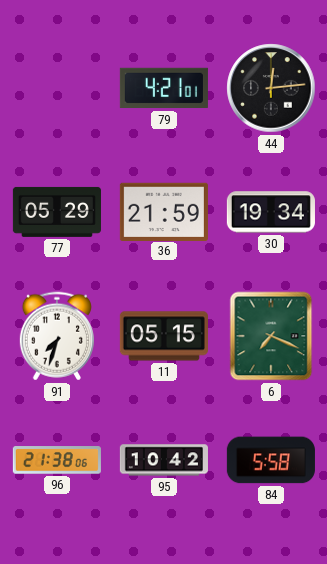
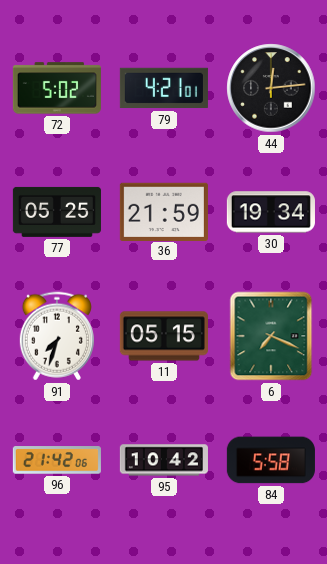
72: none -> 5:02 (57, 88)
77: 05:29 -> 05:25 (57, 212)
96: 21:38 -> 21:42 (57, 460)
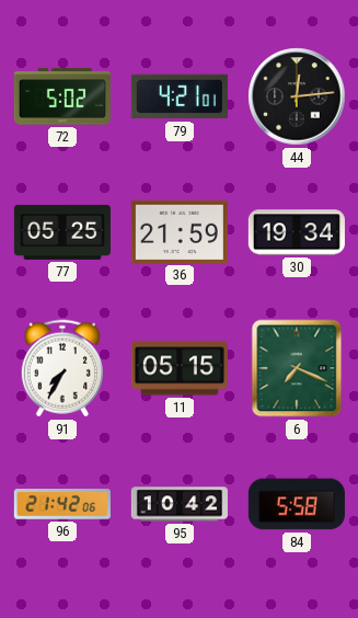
91: 7:33 -> 7:35 (62, 368)
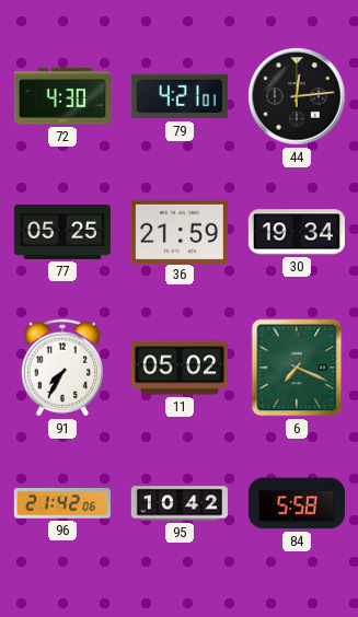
72: 5:02 -> 4:30 (62, 96)
11: 05:15 -> 05:02 (180, 368)
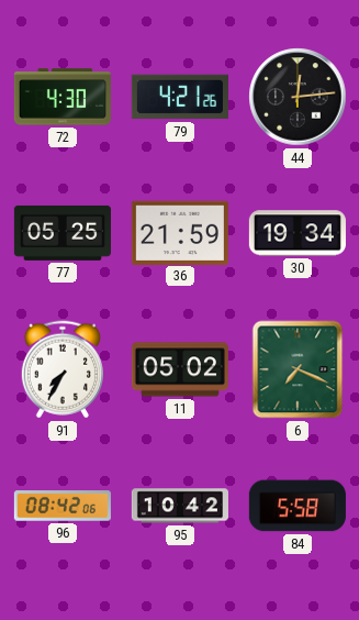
79: 4:21:01 -> 4:21:26 (180, 97)
96: 21:42 -> 08:42 (63, 506)
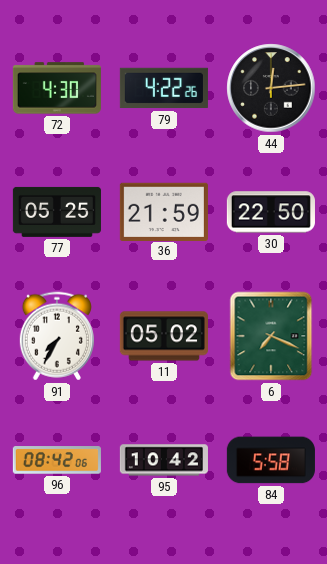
79: 4:21 -> 4:22 (164, 88)
30: 19:34 -> 22:50 (271, 212)
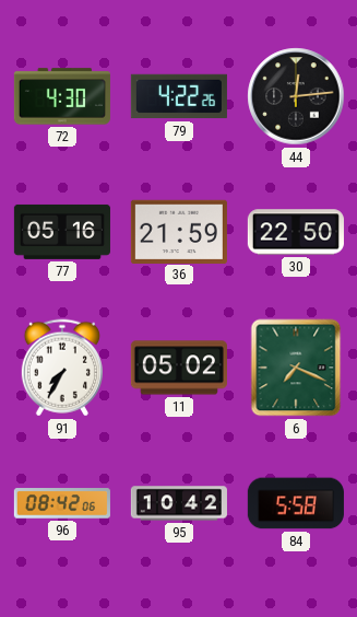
77: 05:25 -> 05:16 (62, 232)
